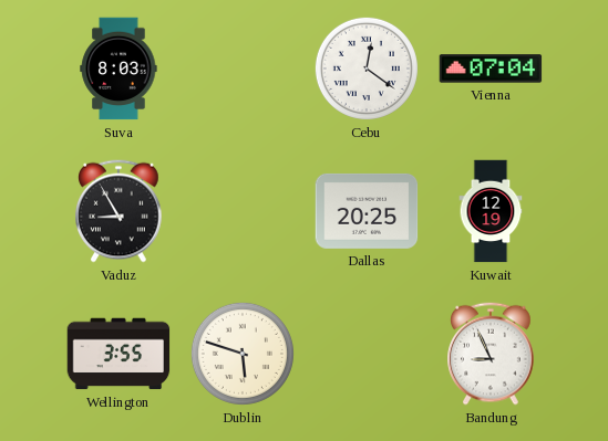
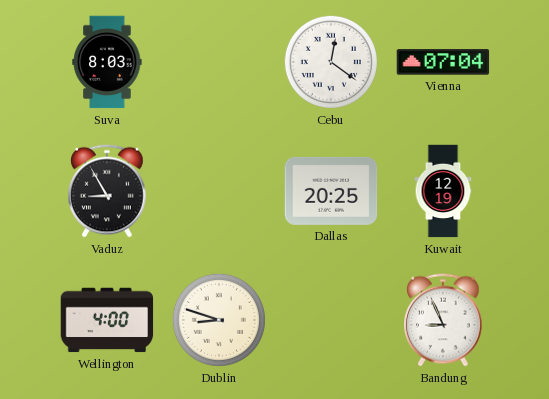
Wellington: 3:55 -> 4:00 (107, 320)
Dublin: 5:48 -> 8:48 (219, 320)
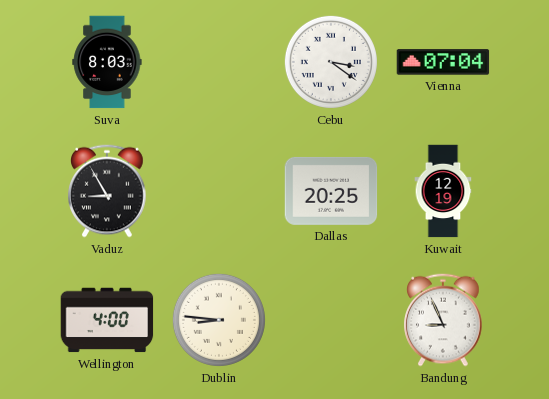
Cebu: 12:21 -> 3:21 (331, 62)
Dublin: 8:48 -> 8:46 (219, 320)
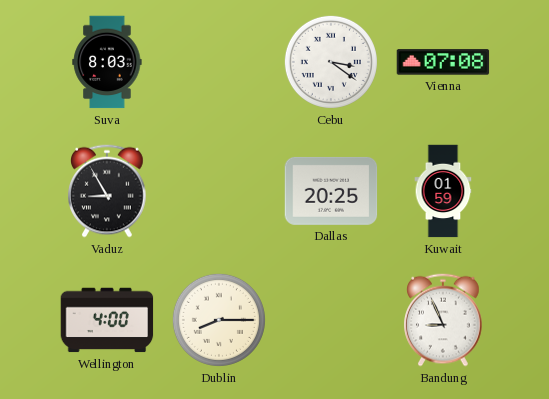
Vienna: 07:04 -> 07:08 (443, 62)
Kuwait: 12:19 -> 01:59 (443, 191)
Dublin: 8:46 -> 8:15 (219, 320)
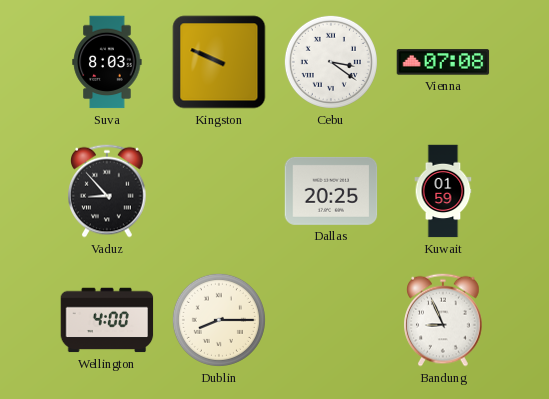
Kingston: none -> 9:49 (219, 62)
Vaduz: 8:55 -> 8:53 (107, 191)
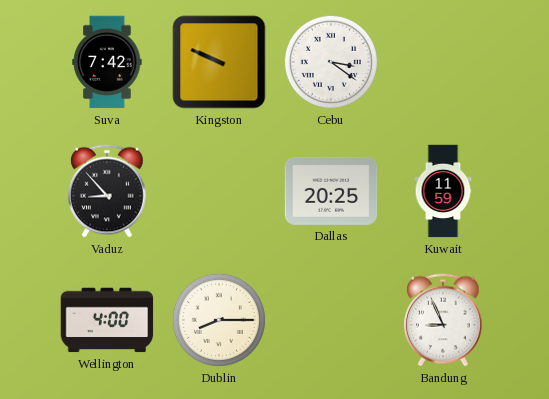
Suva: 8:03 -> 7:42 (107, 62)
Vienna: 07:08 -> none (443, 62)
Kuwait: 01:59 -> 11:59 (443, 191)
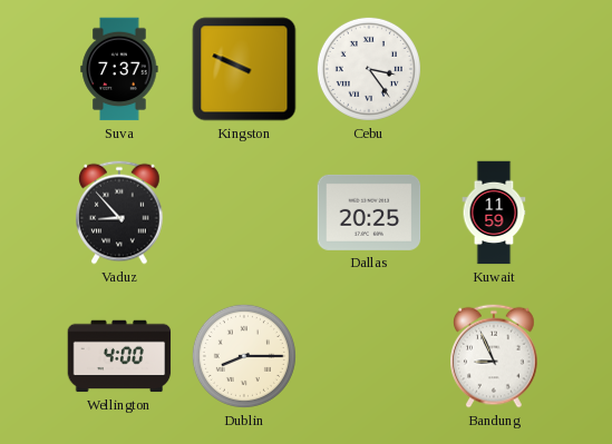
Suva: 7:42 -> 7:37 (119, 69)
Cebu: 3:21 -> 3:24 (369, 69)
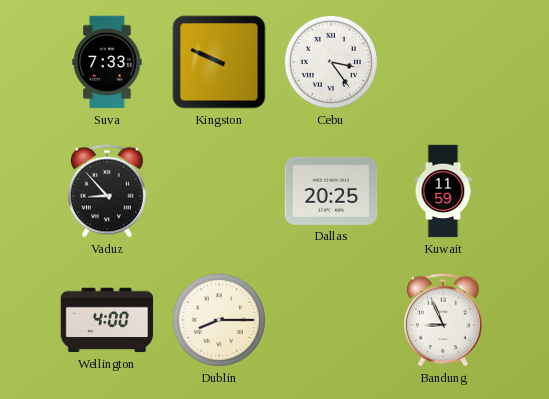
Suva: 7:37 -> 7:33 (107, 62)
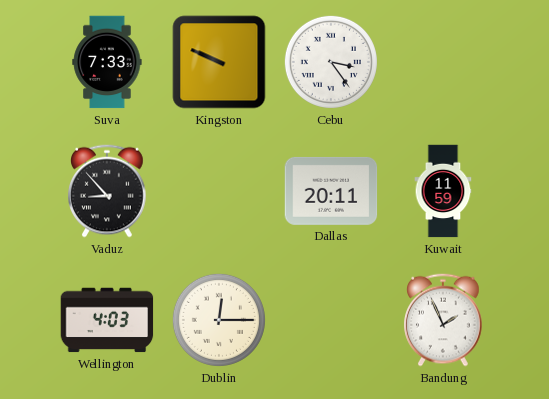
Dallas: 20:25 -> 20:11 (331, 191)
Wellington: 4:00 -> 4:03 (107, 320)
Dublin: 8:15 -> 12:15 (219, 320)
Bandung: 8:56 -> 1:56 (443, 320)
